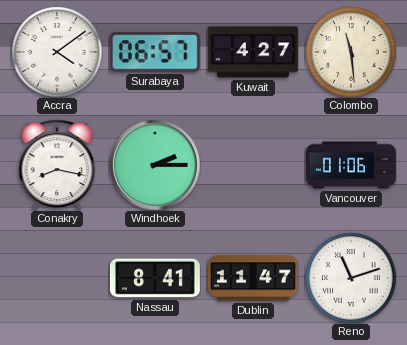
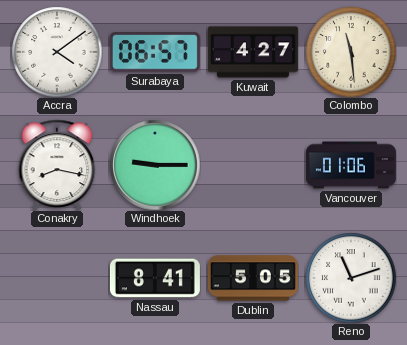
Windhoek: 2:15 -> 9:15 (155, 165)
Dublin: 11:47 -> 5:05 (253, 278)
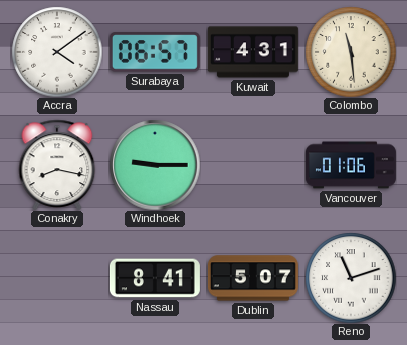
Kuwait: 4:27 -> 4:31 (253, 52)
Dublin: 5:05 -> 5:07 (253, 278)
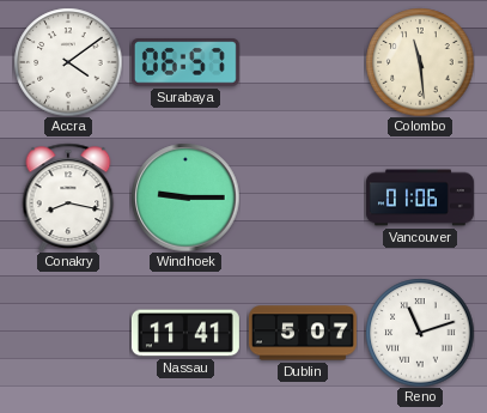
Kuwait: 4:31 -> none (253, 52)
Nassau: 8:41 -> 11:41 (185, 333)
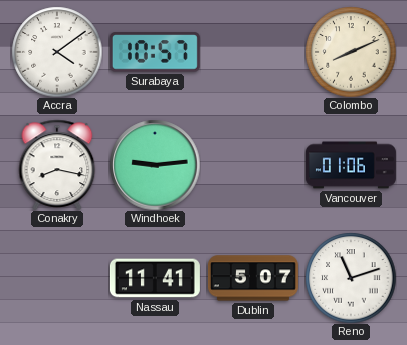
Surabaya: 06:57 -> 10:57 (155, 52)
Colombo: 11:29 -> 8:11 (351, 52)
Windhoek: 9:15 -> 9:14 (155, 165)
